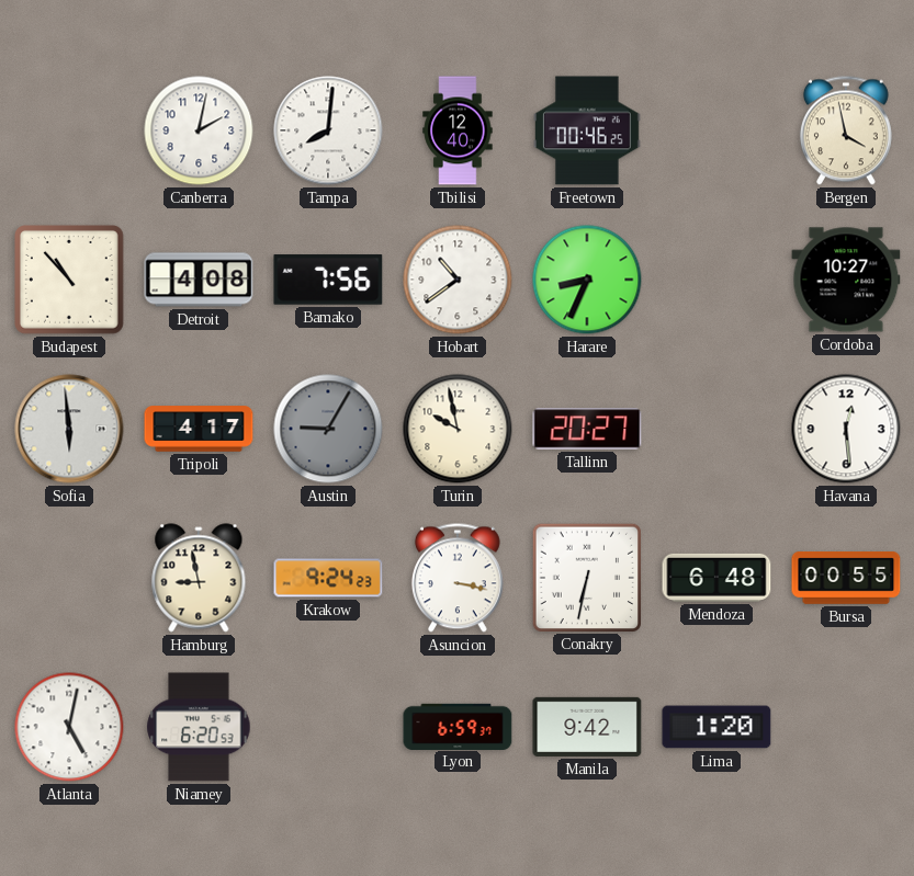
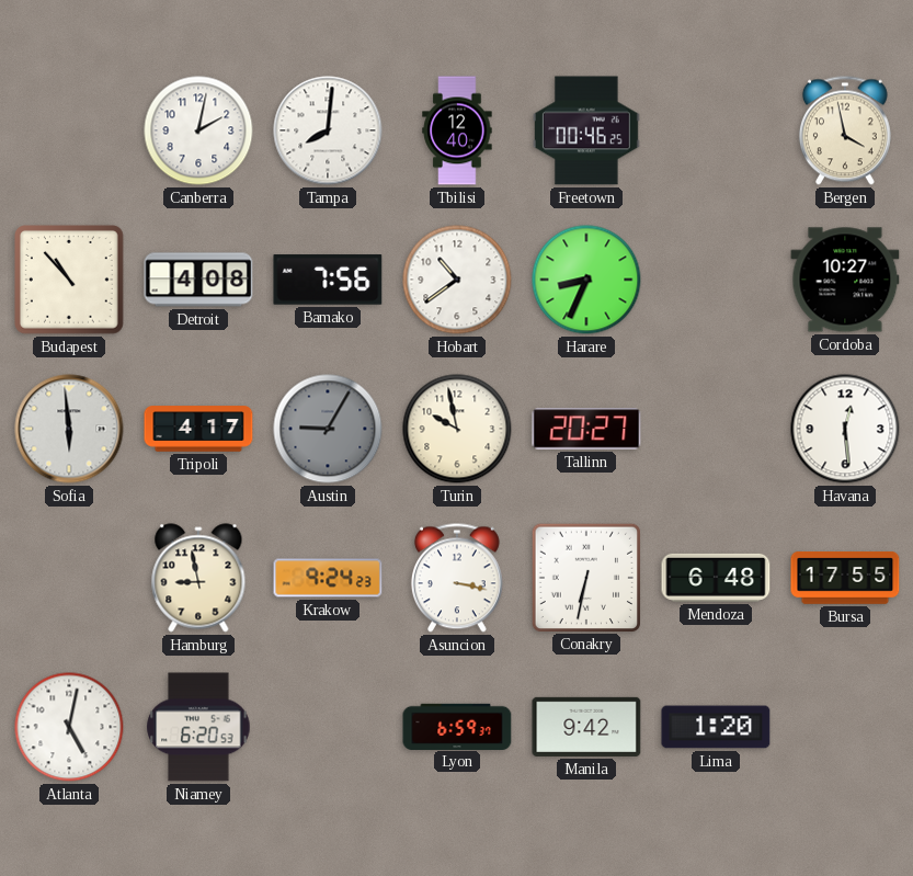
Bursa: 00:55 -> 17:55 (845, 579)
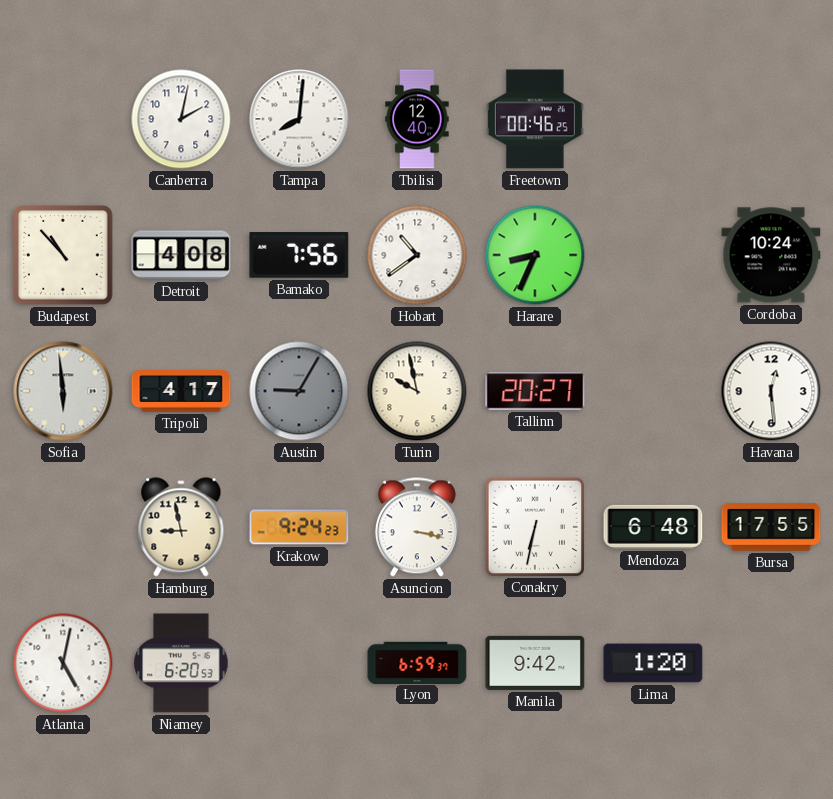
Bergen: 3:58 -> none (845, 130)
Cordoba: 10:27 -> 10:24 (771, 255)
